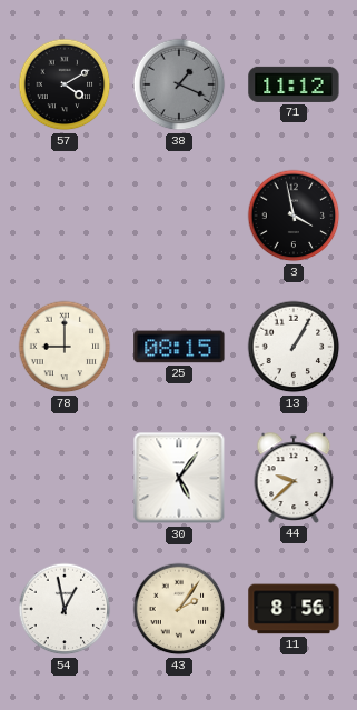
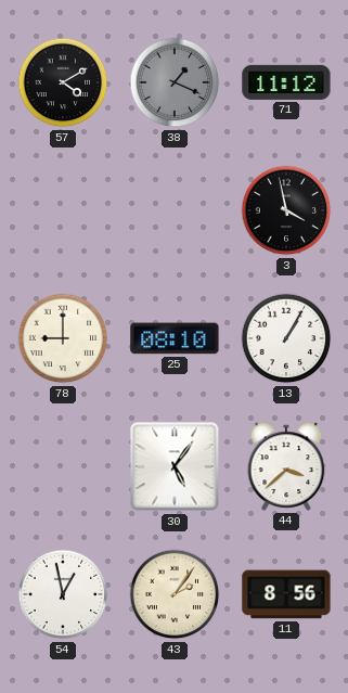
25: 08:15 -> 08:10 (175, 338)
44: 9:38 -> 3:38 (286, 466)
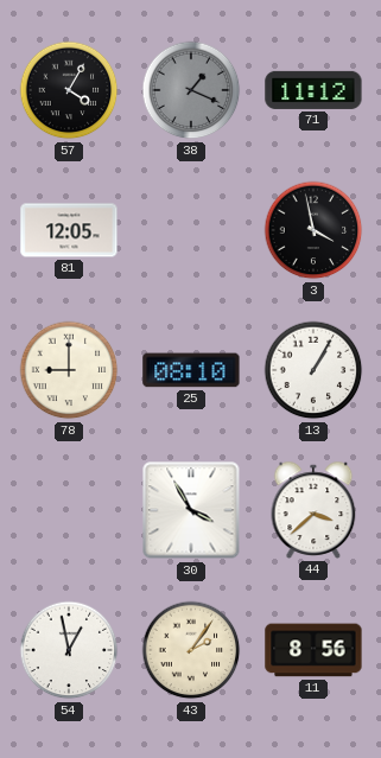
57: 4:10 -> 4:05 (69, 90)
81: none -> 12:05 (69, 230)
30: 5:06 -> 3:55 (191, 510)
